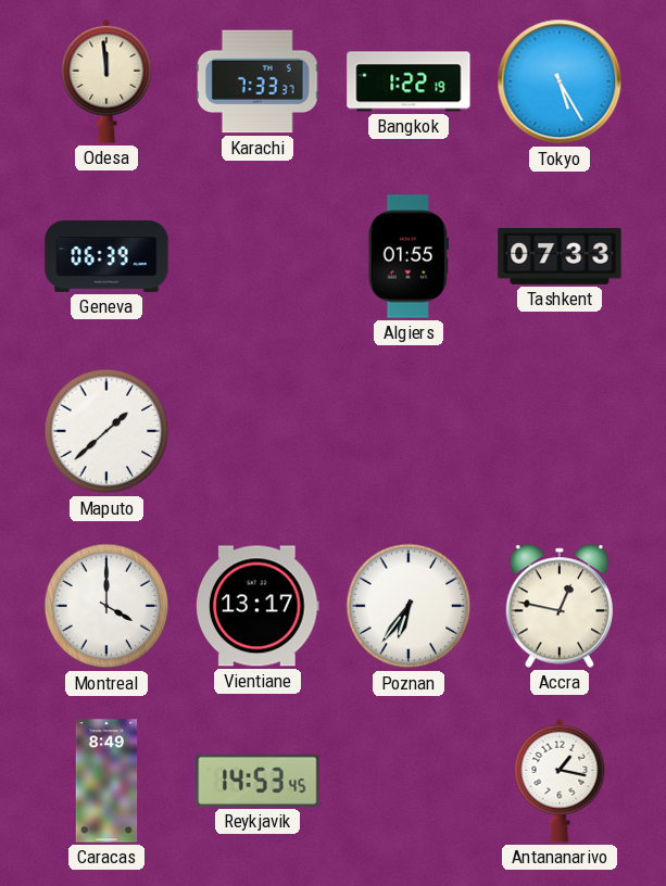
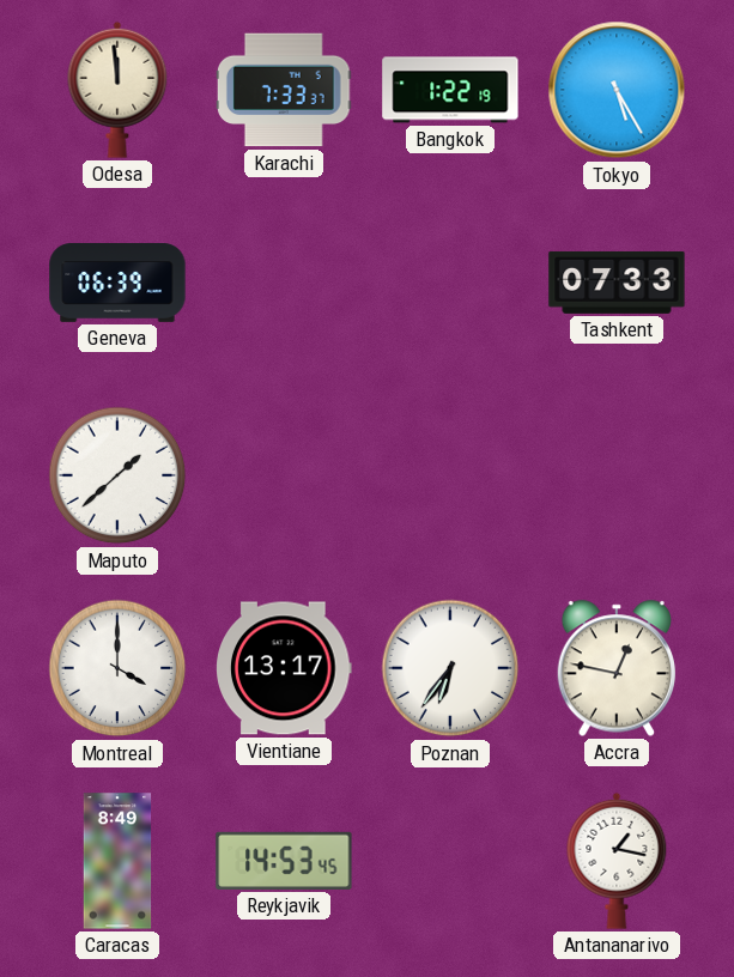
Algiers: 01:55 -> none (407, 256)
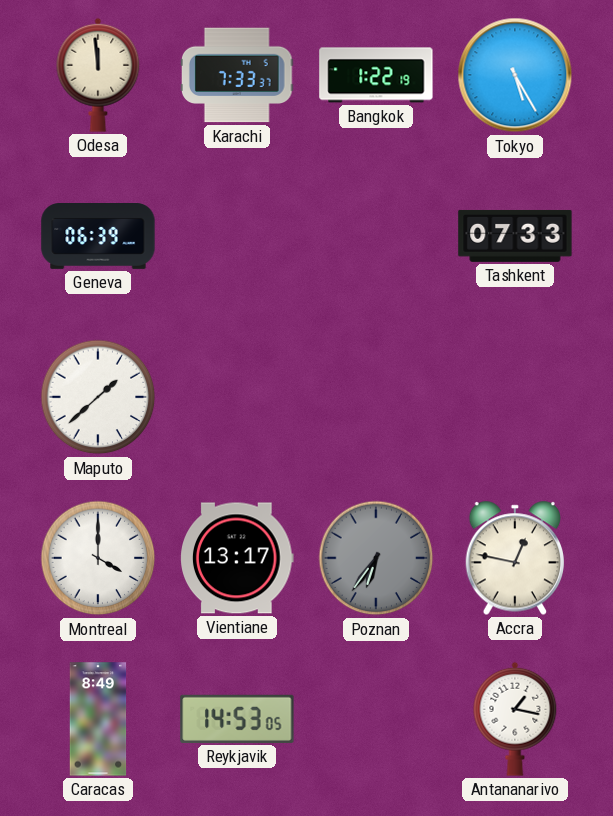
Poznan dial: white -> grey (376, 558)
Reykjavik: 14:53:45 -> 14:53:05 (237, 719)
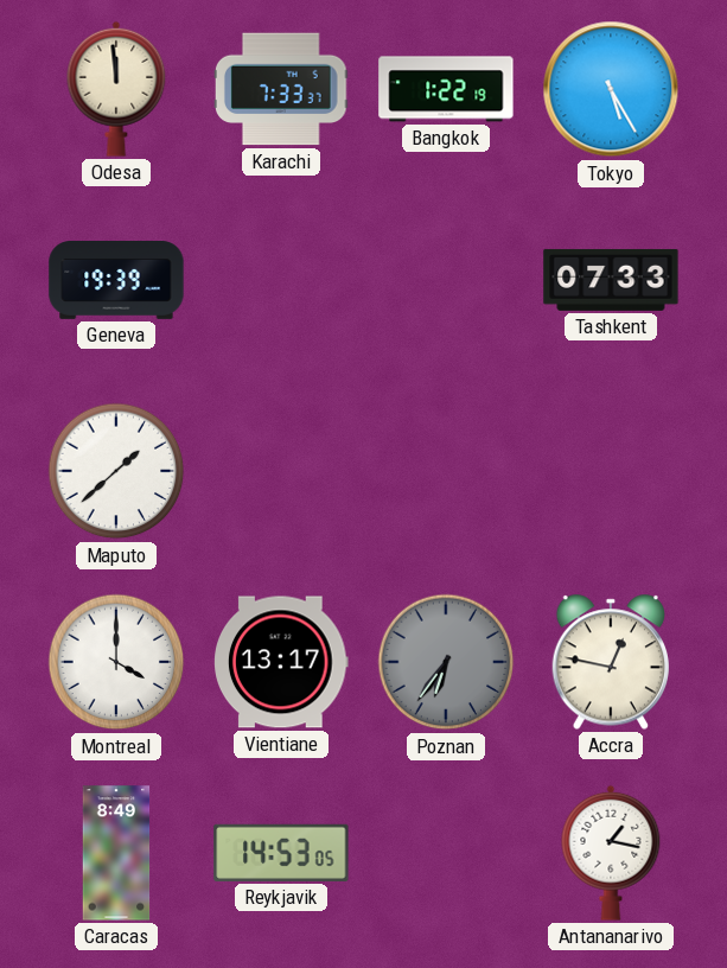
Geneva: 06:39 -> 19:39 (116, 281)
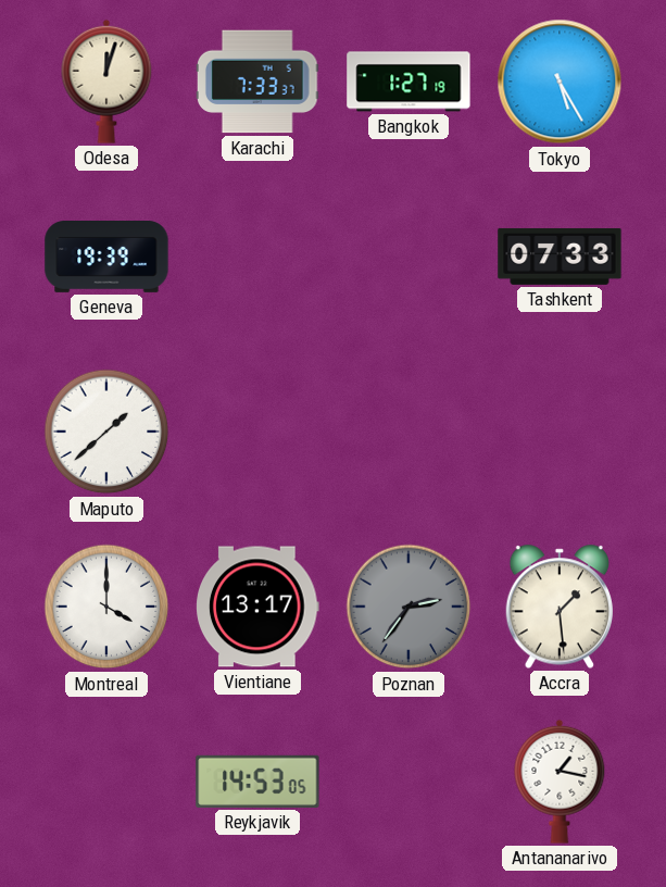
Odesa: 11:59 -> 12:03 (106, 82)
Bangkok: 1:22 -> 1:27 (409, 82)
Poznan: 6:36 -> 2:36 (409, 607)
Accra: 12:47 -> 1:29 (560, 607)
Caracas: 8:49 -> none (116, 853)
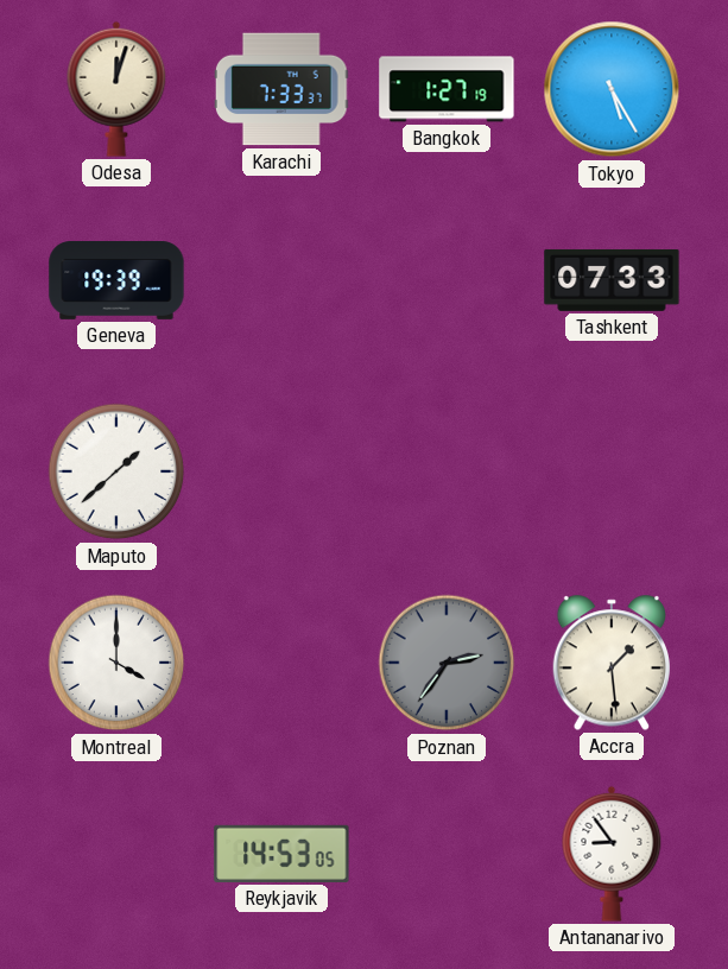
Vientiane: 13:17 -> none (257, 607)
Antananarivo: 1:17 -> 8:54 (612, 854)
